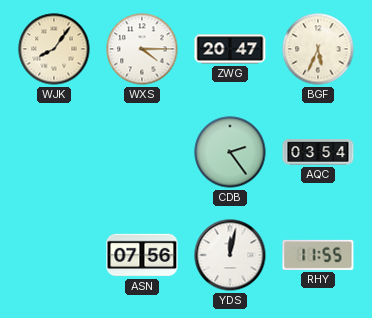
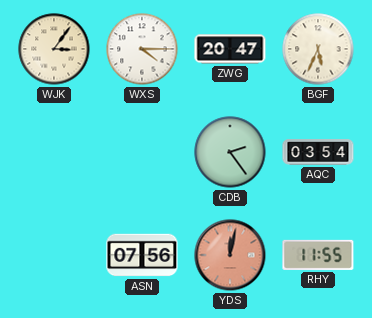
WJK: 8:06 -> 3:06 (54, 49)
YDS dial: white -> salmon (230, 255)
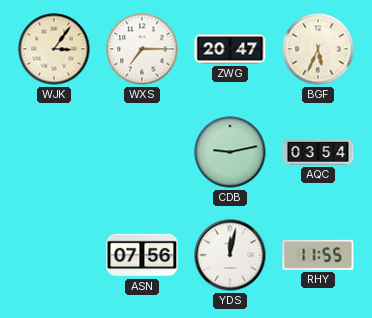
WXS: 4:15 -> 7:15 (142, 49)
CDB: 2:24 -> 9:13 (230, 152)
YDS dial: salmon -> white (230, 255)
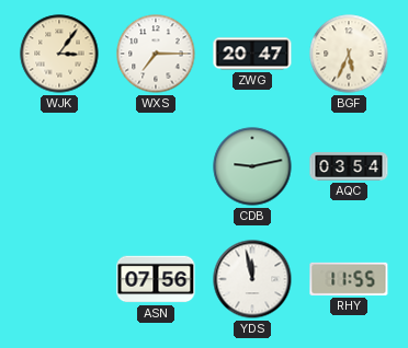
YDS: 12:02 -> 11:58 (252, 279)
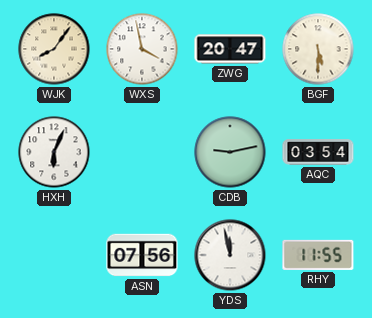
WJK: 3:06 -> 8:06 (54, 49)
WXS: 7:15 -> 3:58 (142, 49)
BGF: 5:34 -> 5:30 (318, 49)
HXH: none -> 6:04 (54, 152)
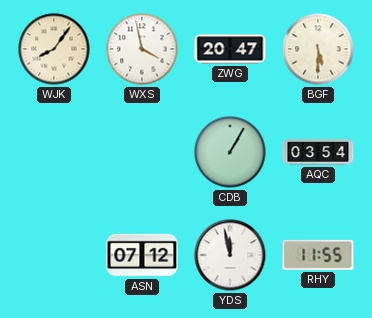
HXH: 6:04 -> none (54, 152)
CDB: 9:13 -> 1:05 (230, 152)
ASN: 07:56 -> 07:12 (142, 255)
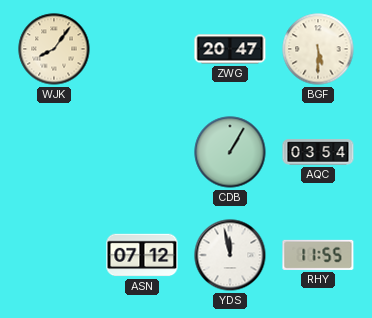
WXS: 3:58 -> none (142, 49)
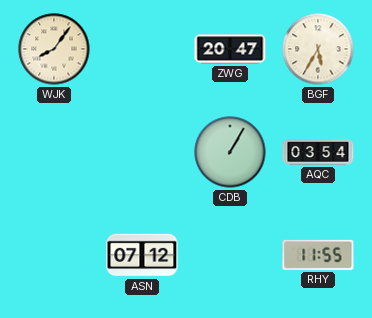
BGF: 5:30 -> 5:35 (318, 49)
YDS: 11:58 -> none (230, 255)
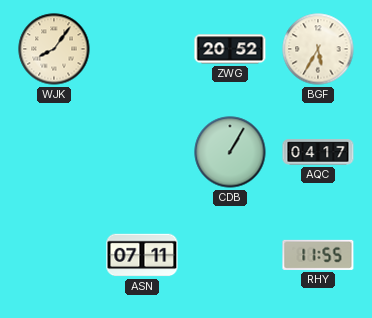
ZWG: 20:47 -> 20:52 (230, 49)
AQC: 03:54 -> 04:17 (318, 152)
ASN: 07:12 -> 07:11 (142, 255)
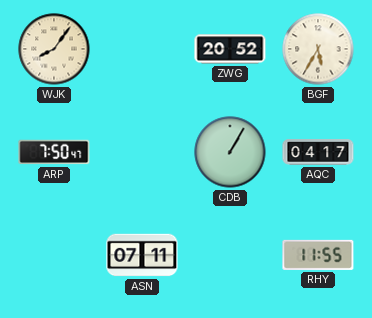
ARP: none -> 7:50 (54, 152)
